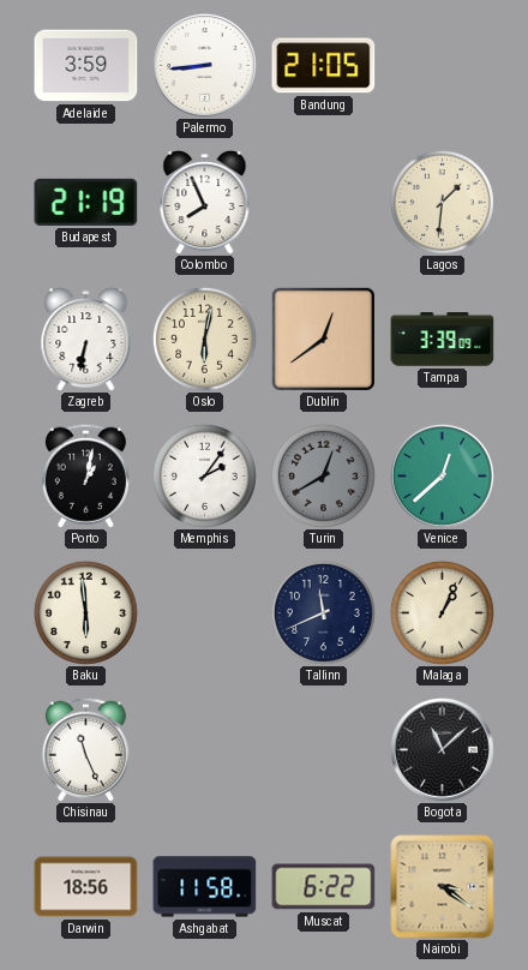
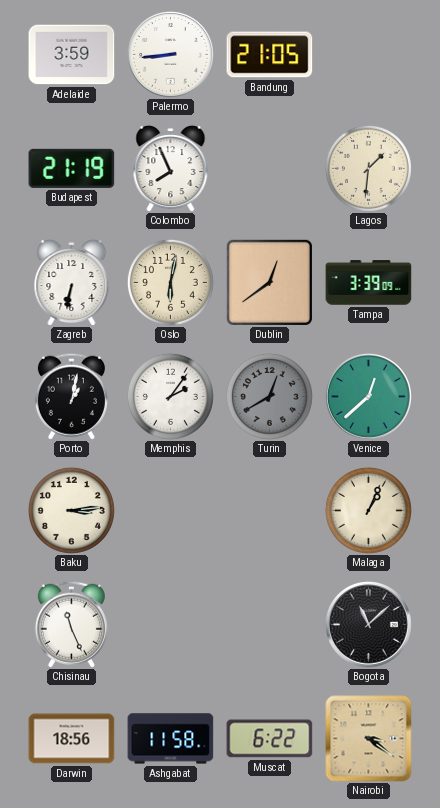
Baku: 5:59 -> 3:14 (71, 510)
Tallinn: 11:41 -> none (323, 612)
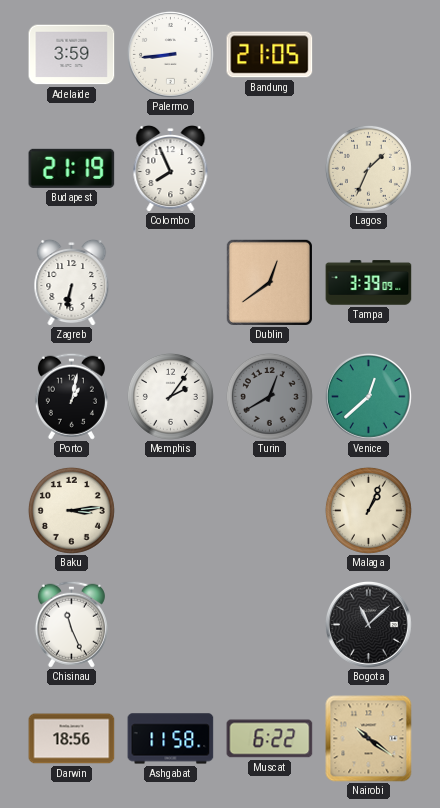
Lagos: 1:31 -> 1:34 (368, 168)
Oslo: 6:02 -> none (170, 282)
Nairobi: 3:21 -> 10:21 (369, 739)
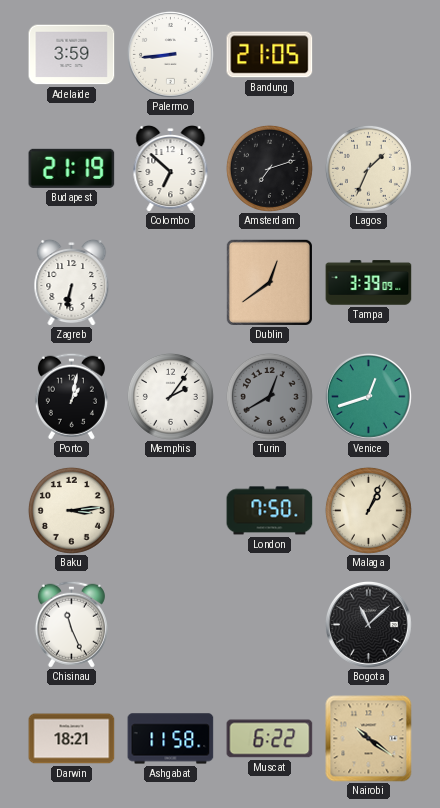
Colombo: 7:56 -> 6:52 (171, 168)
Amsterdam: none -> 7:12 (269, 168)
Venice: 12:38 -> 12:42 (368, 396)
London: none -> 7:50 (270, 511)
Darwin: 18:56 -> 18:21 (72, 739)
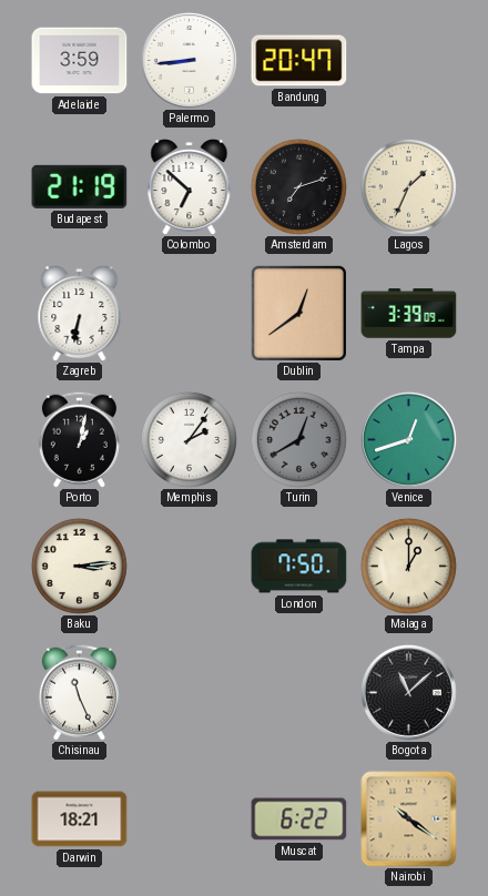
Bandung: 21:05 -> 20:47 (299, 61)
Malaga: 1:04 -> 1:00 (408, 566)
Ashgabat: 11:58 -> none (171, 739)
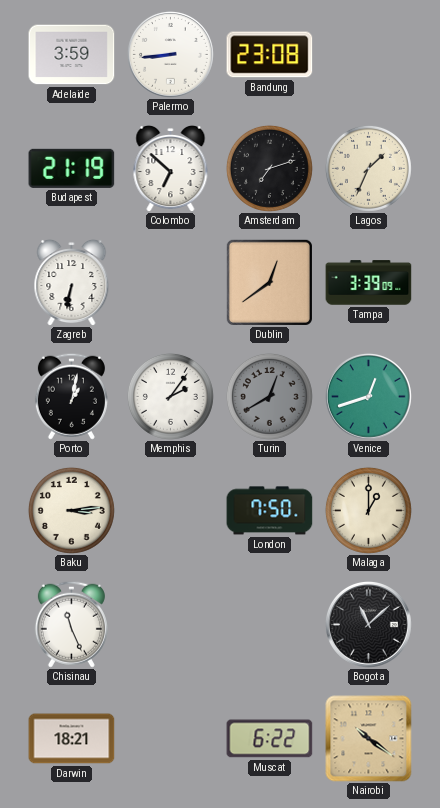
Bandung: 20:47 -> 23:08 (270, 55)
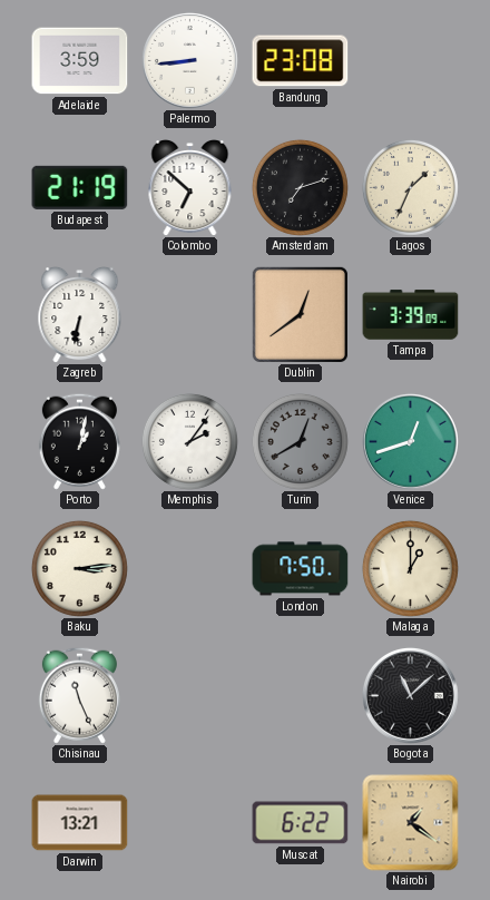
Darwin: 18:21 -> 13:21 (80, 823)
Nairobi: 10:21 -> 1:21 (411, 823)
